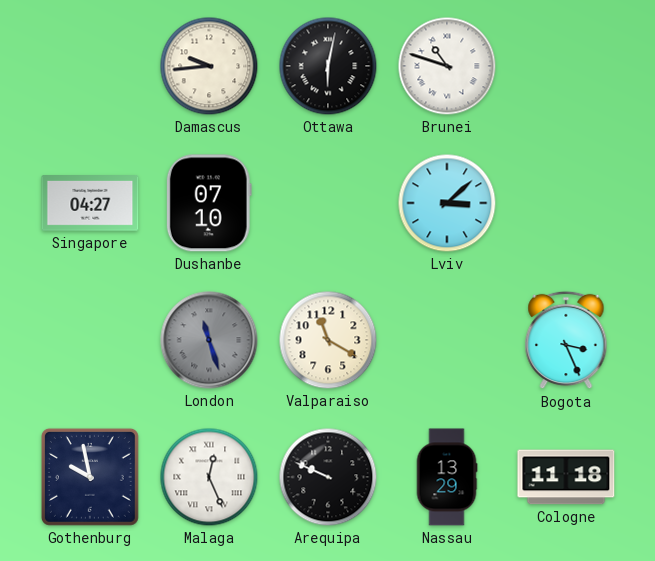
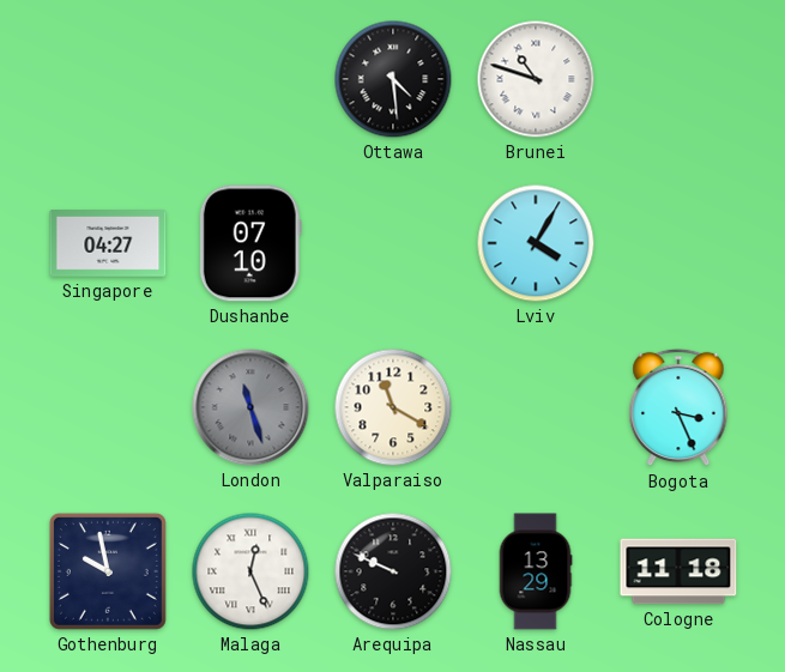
Damascus: 9:44 -> none (209, 66)
Ottawa: 6:02 -> 4:29 (393, 79)
Lviv: 3:08 -> 4:05 (536, 243)
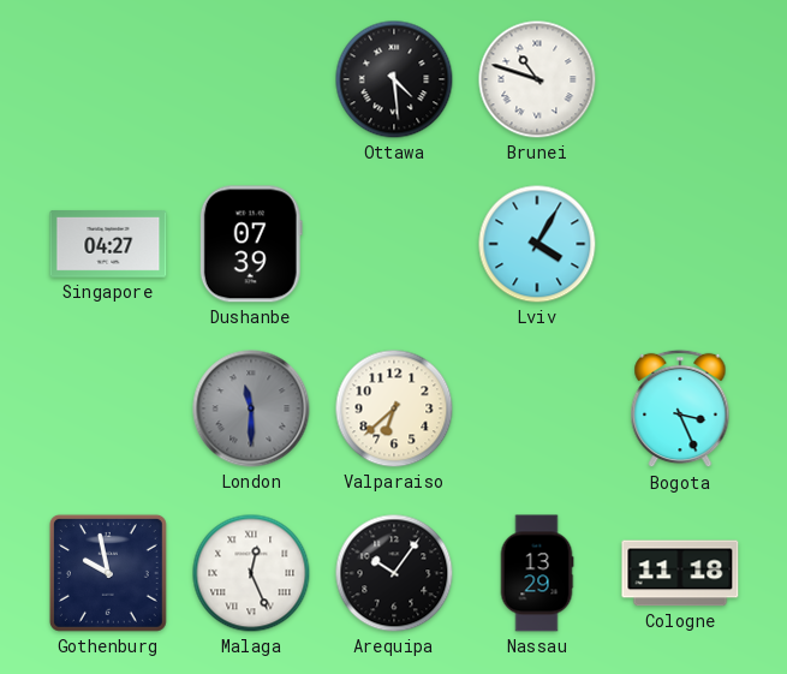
Dushanbe: 07:10 -> 07:39 (251, 244)
London: 11:27 -> 11:30 (251, 408)
Valparaiso: 11:20 -> 6:38 (394, 408)
Arequipa: 9:49 -> 10:06 (394, 573)
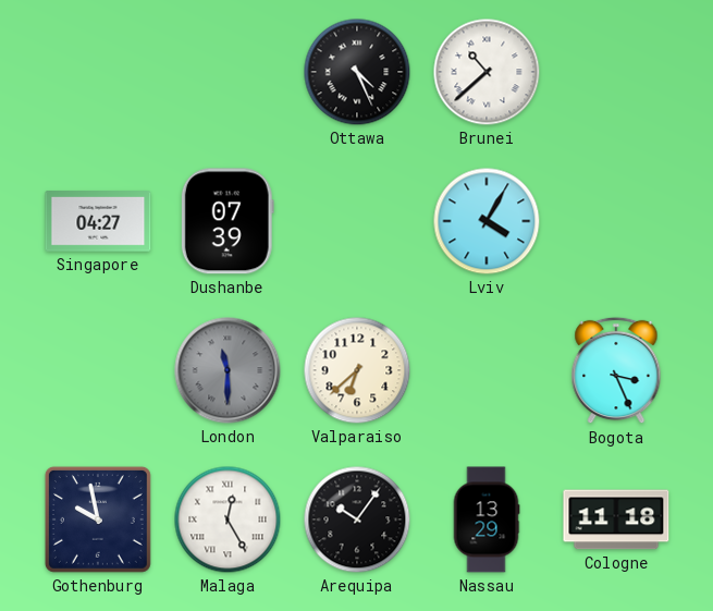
Ottawa: 4:29 -> 4:26 (357, 72)
Brunei: 10:48 -> 10:38 (487, 72)
Malaga: 12:26 -> 12:25 (228, 520)
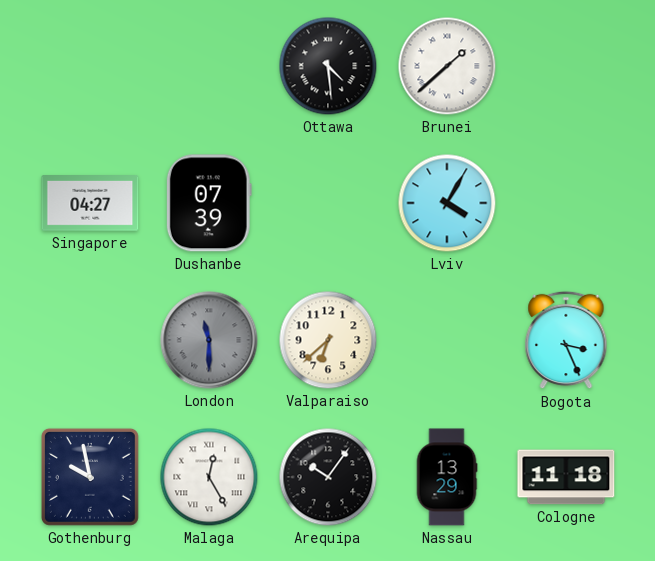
Ottawa: 4:26 -> 4:29 (328, 66)
Brunei: 10:38 -> 1:38 (447, 66)
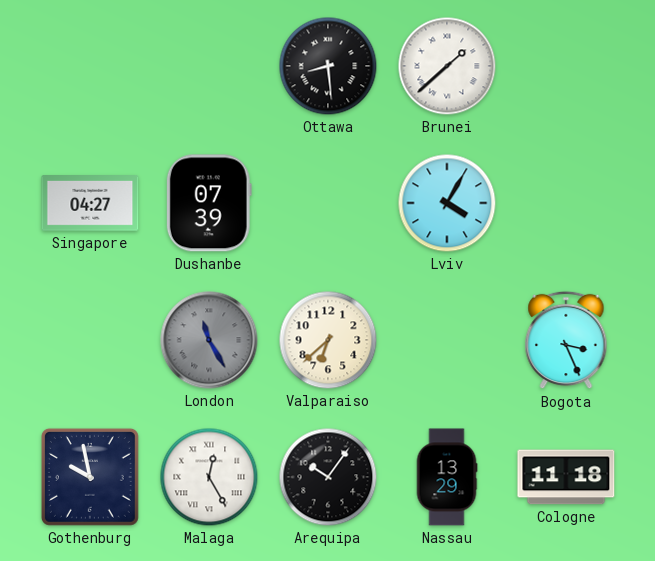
Ottawa: 4:29 -> 8:29 (328, 66)
London: 11:30 -> 11:25 (209, 340)
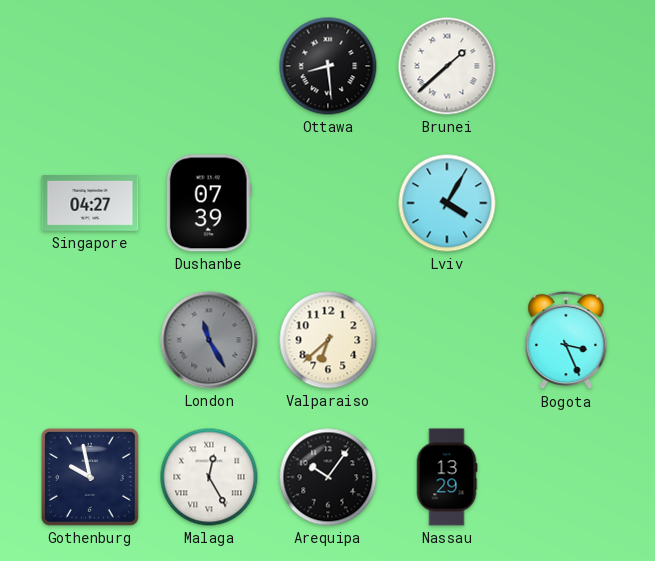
Cologne: 11:18 -> none (566, 477)
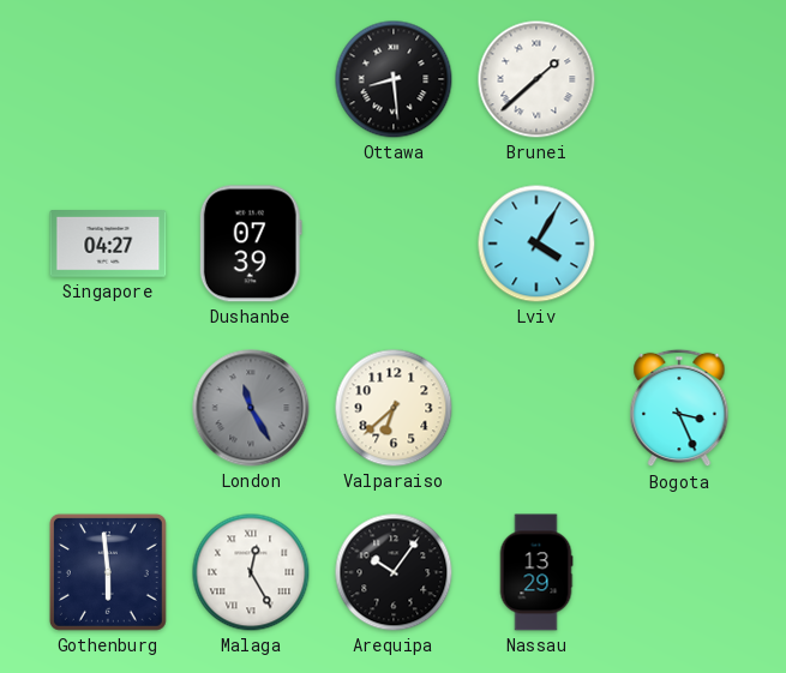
Gothenburg: 9:58 -> 5:59 (108, 572)
